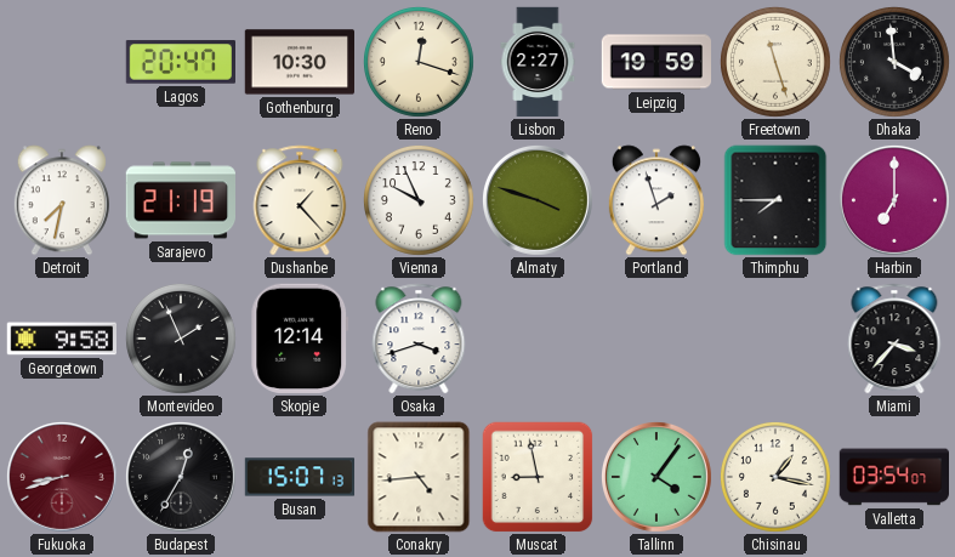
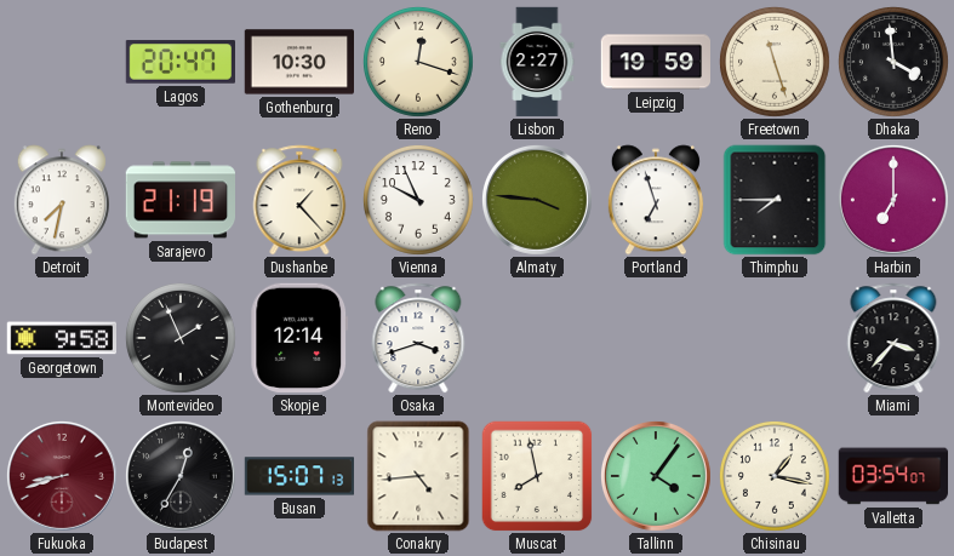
Almaty: 3:48 -> 3:46 (537, 200)
Portland: 1:57 -> 6:57 (656, 200)
Muscat: 8:58 -> 7:58 (537, 476)
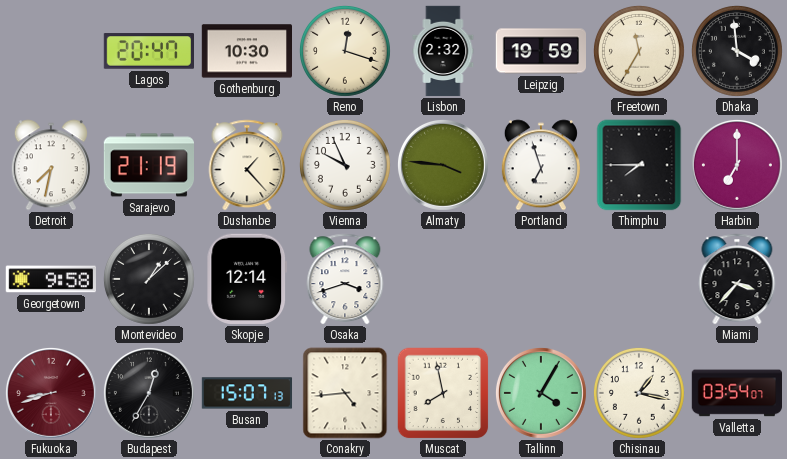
Lisbon: 2:27 -> 2:32 (443, 51)
Freetown: 11:27 -> 11:35 (639, 51)
Montevideo: 1:56 -> 1:08 (149, 279)
Tallinn: 4:06 -> 4:05 (541, 393)
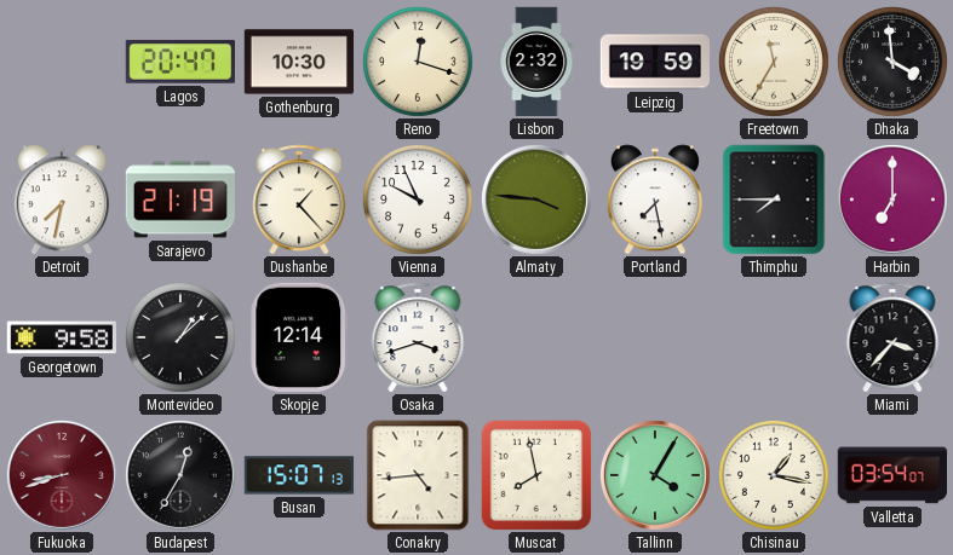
Portland: 6:57 -> 7:28 (655, 200)
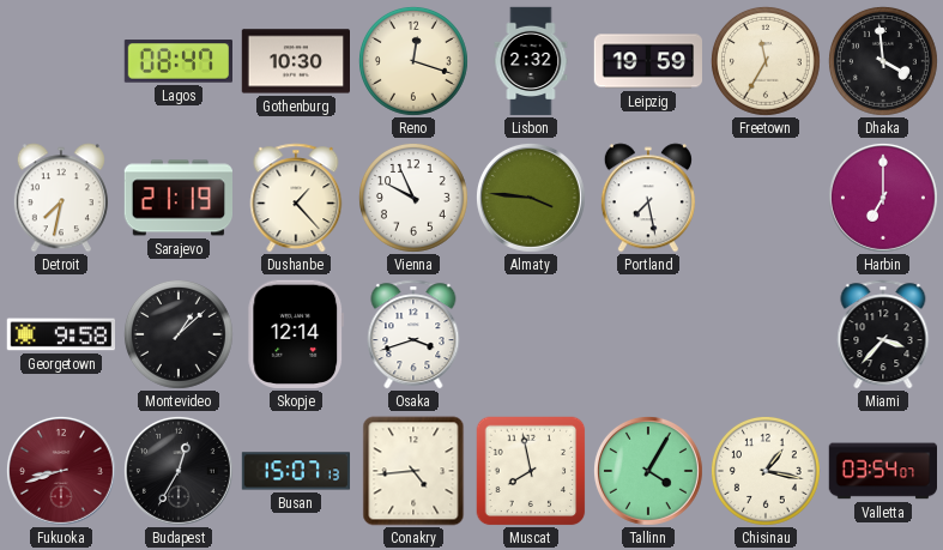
Lagos: 20:47 -> 08:47 (177, 61)
Thimphu: 7:45 -> none (774, 200)
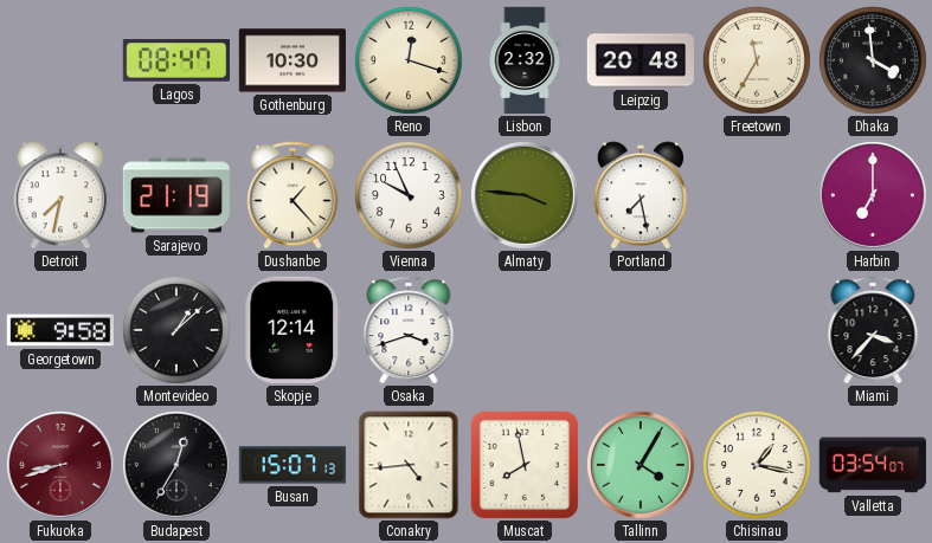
Leipzig: 19:59 -> 20:48 (639, 60)
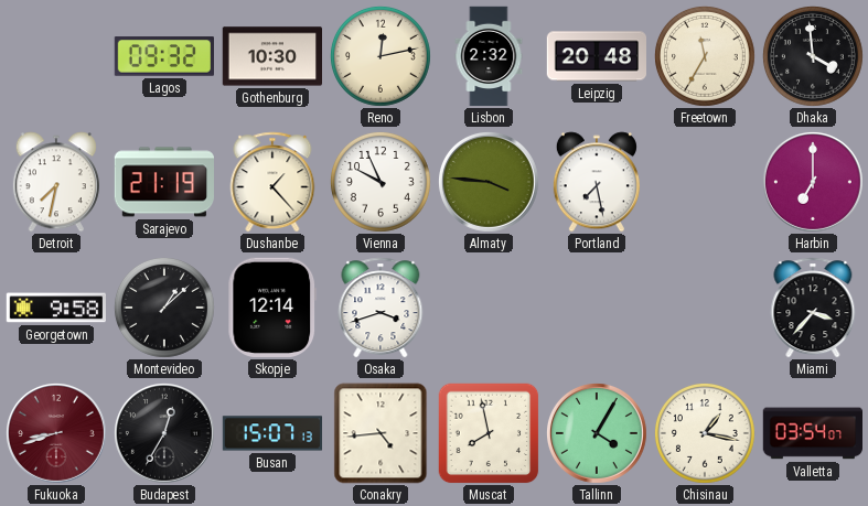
Lagos: 08:47 -> 09:32 (163, 56)
Reno: 12:18 -> 12:13 (381, 56)
